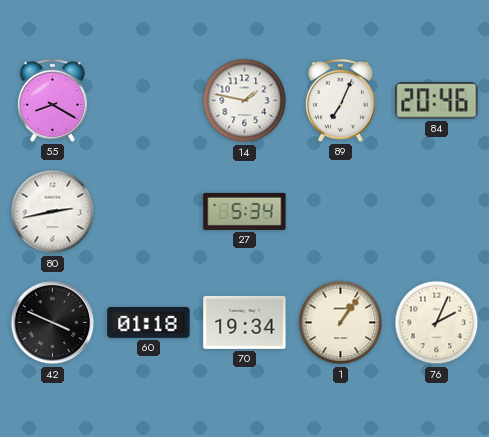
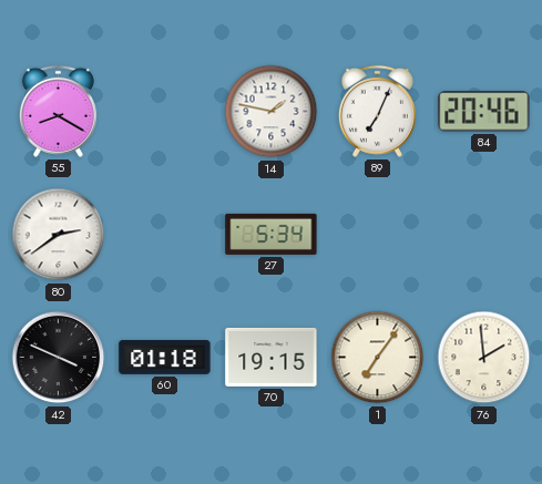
80: 2:43 -> 2:39 (59, 235)
70: 19:34 -> 19:15 (272, 357)
1: 1:06 -> 7:06 (378, 358)
76: 2:04 -> 1:59 (484, 358)
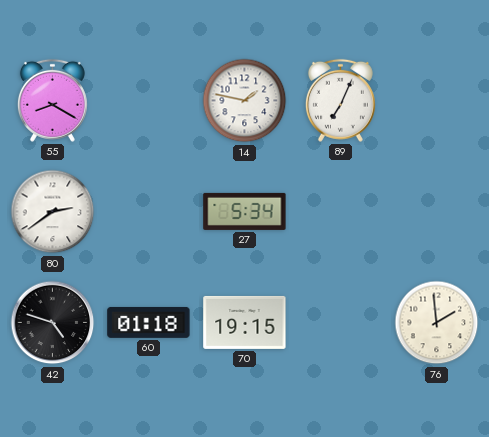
84: 20:46 -> none (484, 112)
42: 3:49 -> 4:48 (53, 323)
1: 7:06 -> none (378, 358)
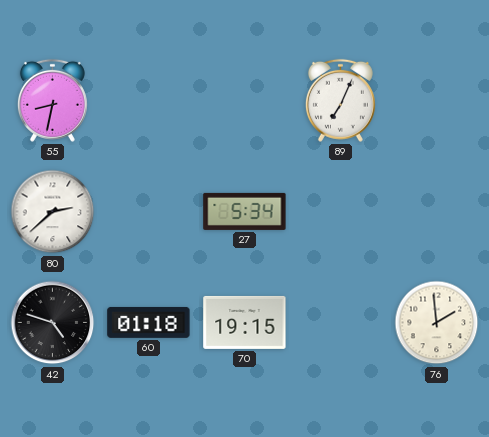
55: 8:20 -> 8:32 (52, 100)
14: 1:47 -> none (245, 101)
80: 2:39 -> 2:38 (53, 212)
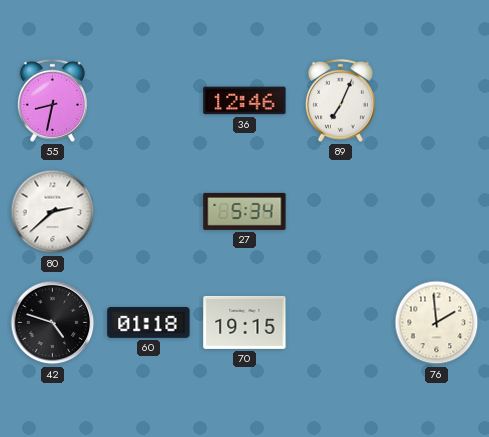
36: none -> 12:46 (245, 101)
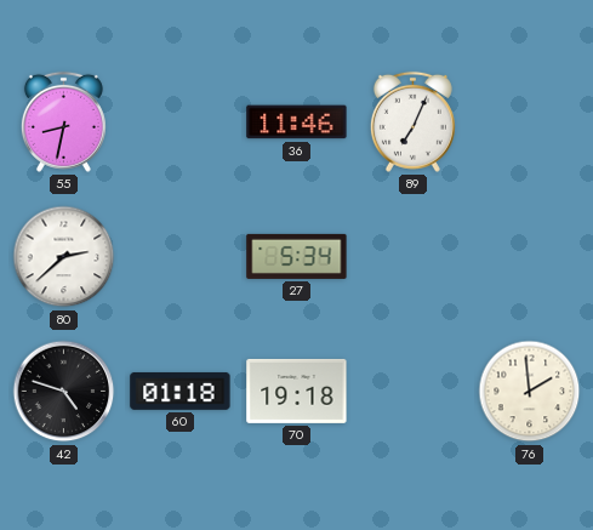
36: 12:46 -> 11:46 (297, 122)
70: 19:15 -> 19:18 (297, 391)
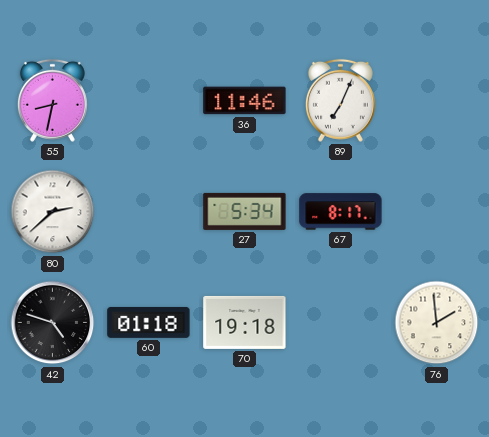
67: none -> 8:17 (341, 212)
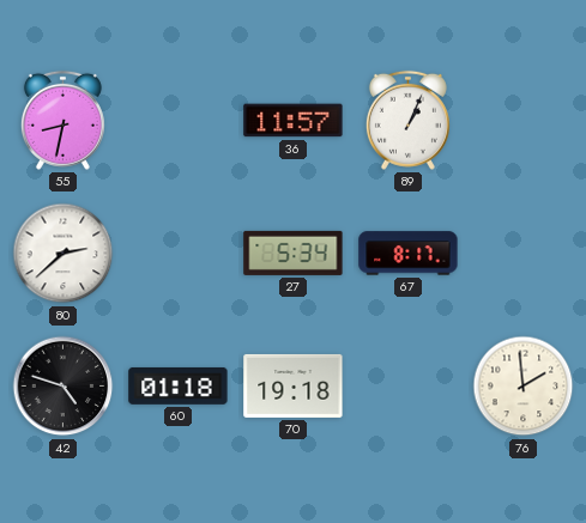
36: 11:46 -> 11:57 (294, 121)
89: 7:04 -> 1:04 (407, 120)
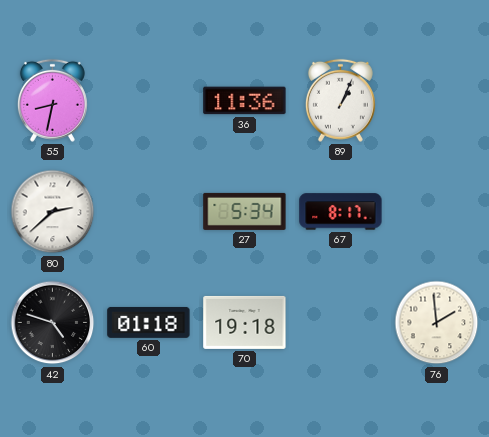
36: 11:57 -> 11:36 (245, 101)
